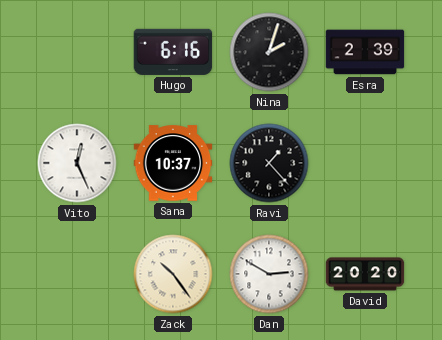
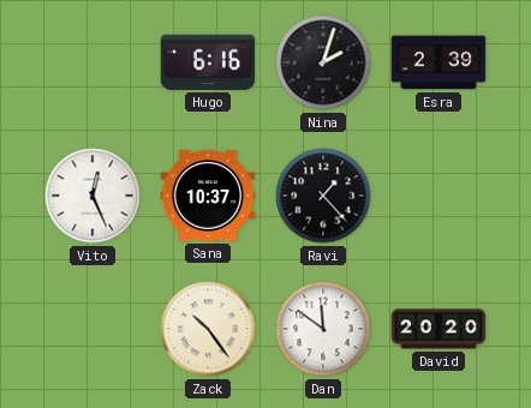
Dan: 2:50 -> 11:51 (323, 329)
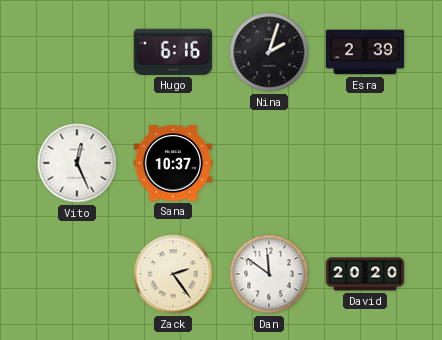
Ravi: 1:23 -> none (323, 196)
Zack: 10:24 -> 2:24 (173, 274)
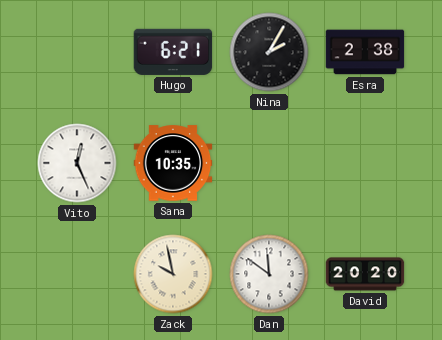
Hugo: 6:16 -> 6:21 (173, 52)
Nina: 2:03 -> 2:05 (269, 52)
Esra: 2:39 -> 2:38 (365, 52)
Sana: 10:37 -> 10:35 (173, 163)
Zack: 2:24 -> 9:58 (173, 274)
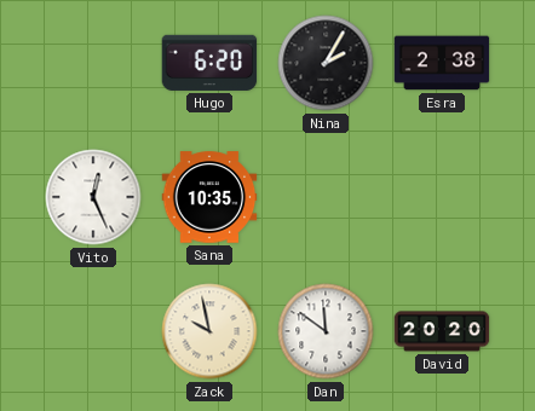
Hugo: 6:21 -> 6:20 (209, 63)
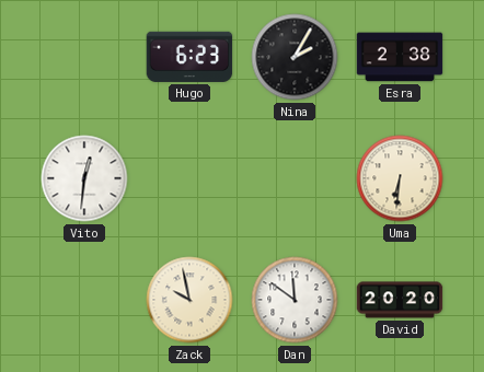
Hugo: 6:20 -> 6:23 (189, 57)
Vito: 12:26 -> 12:31 (84, 178)
Sana: 10:35 -> none (209, 197)
Uma: none -> 6:31 (400, 178)
